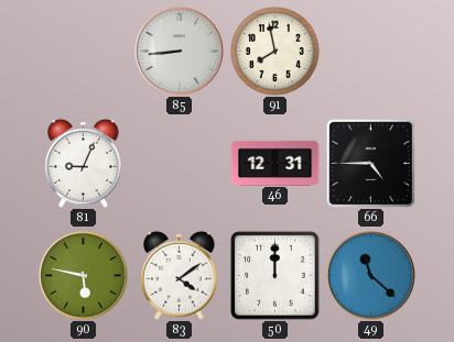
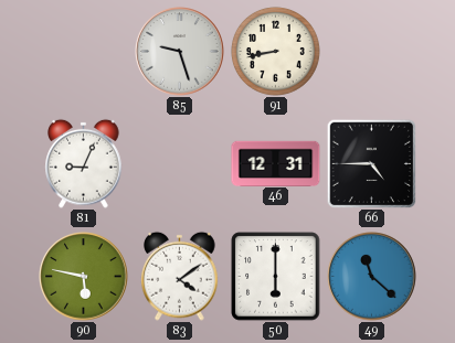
85: 8:44 -> 9:27 (180, 52)
91: 7:58 -> 8:43 (276, 52)
50: 12:00 -> 6:00 (276, 277)
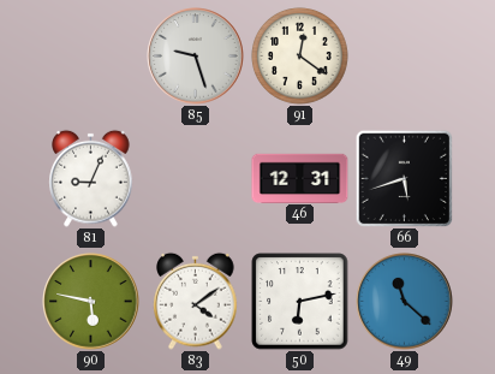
91: 8:43 -> 12:21 (300, 57)
66: 4:45 -> 5:42 (404, 178)
50: 6:00 -> 6:13 (300, 302)
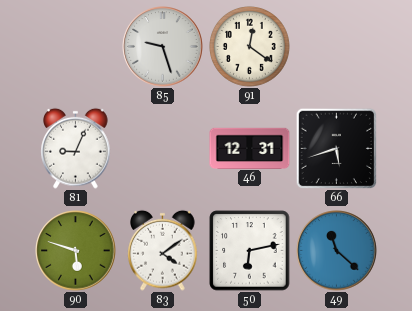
90: 5:47 -> 5:48 (76, 251)
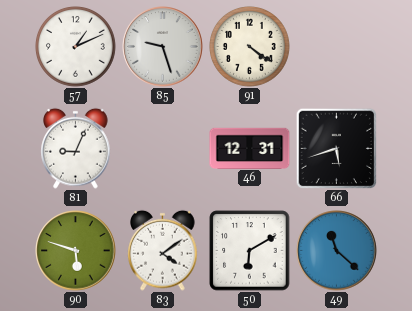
57: none -> 1:11 (76, 47)
91: 12:21 -> 4:21 (250, 47)
50: 6:13 -> 6:10 (250, 251)
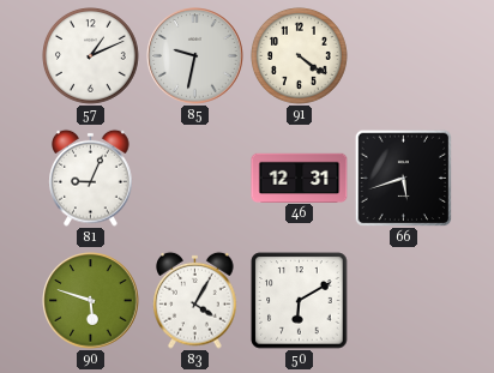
85: 9:27 -> 9:32 (195, 56)
83: 4:09 -> 4:05 (195, 300)
49: 11:22 -> none (337, 251)
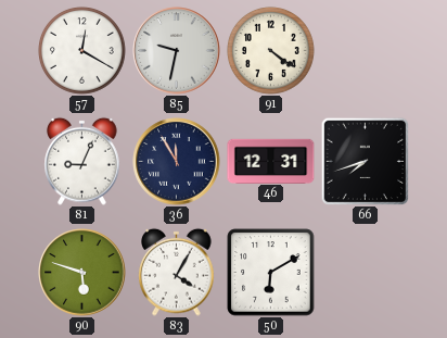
57: 1:11 -> 12:20 (82, 51)
36: none -> 11:55 (177, 162)
66: 5:42 -> 7:42 (365, 161)
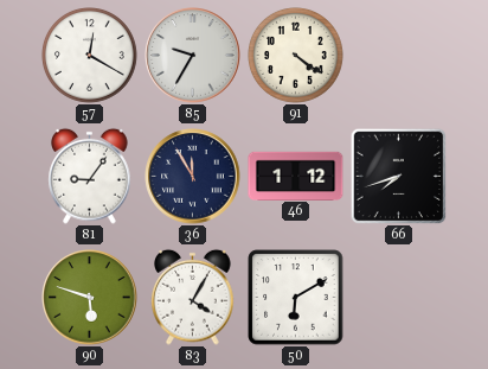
85: 9:32 -> 9:35 (193, 56)
81: 9:04 -> 9:06 (90, 176)
46: 12:31 -> 1:12 (296, 176)
